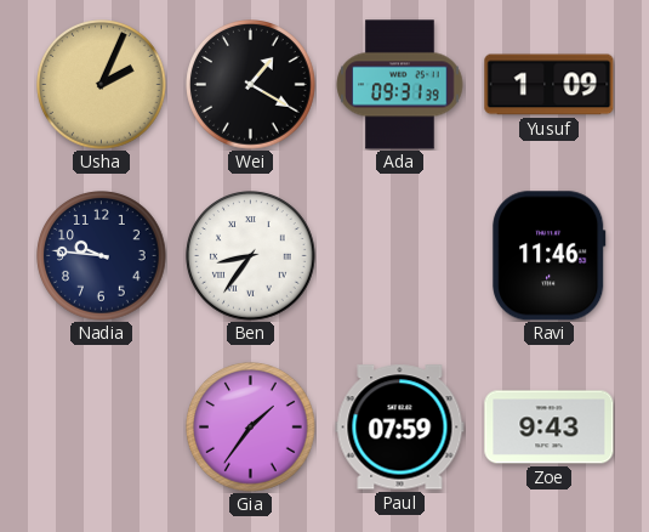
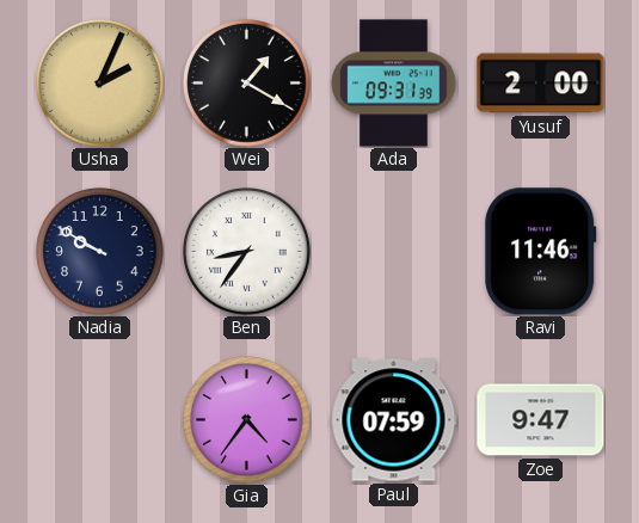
Yusuf: 1:09 -> 2:00 (541, 84)
Nadia: 9:46 -> 9:50 (100, 252)
Gia: 1:36 -> 4:36 (247, 420)
Zoe: 9:43 -> 9:47 (541, 420)
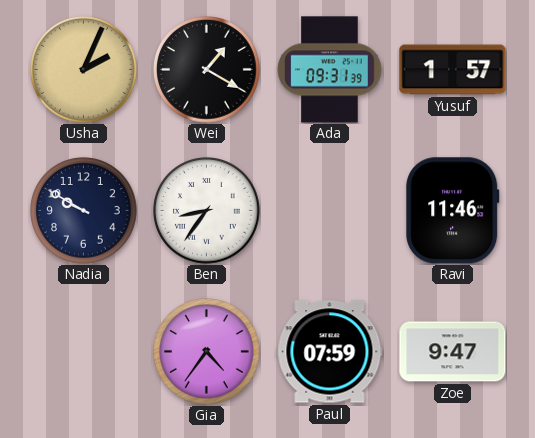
Yusuf: 2:00 -> 1:57 (453, 70)
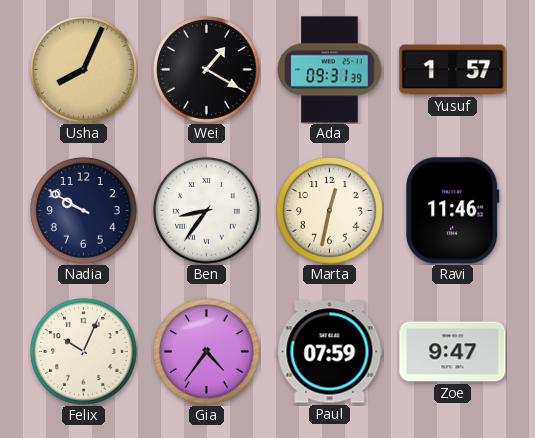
Usha: 2:04 -> 8:04 (84, 70)
Marta: none -> 12:32 (330, 211)
Felix: none -> 10:04 (84, 352)
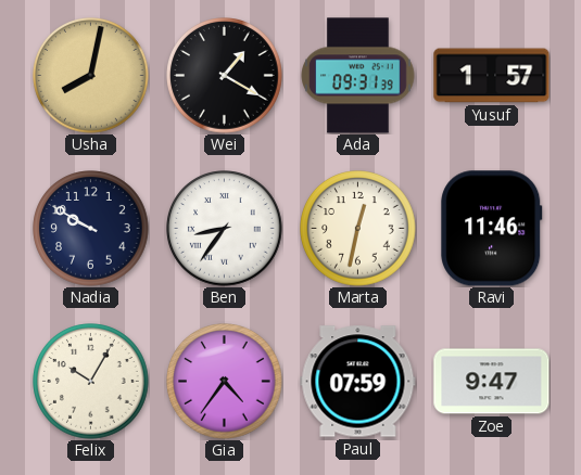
Usha: 8:04 -> 8:02 (91, 76)
Felix: 10:04 -> 10:05 (91, 382)
